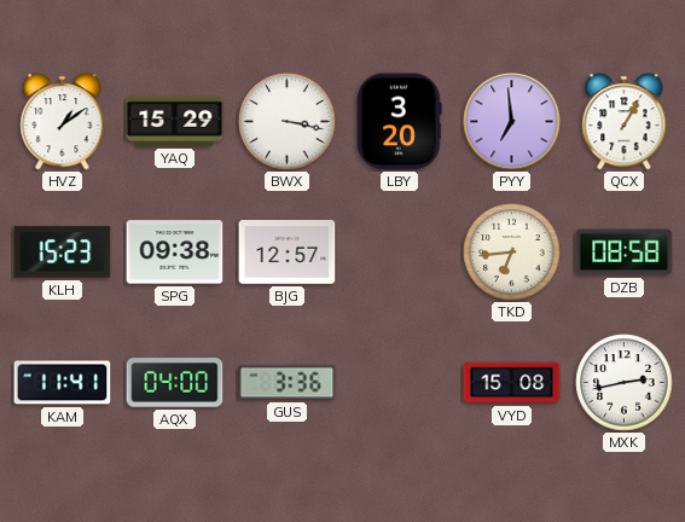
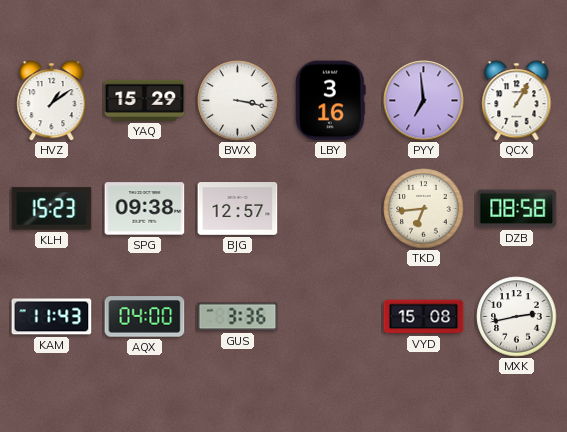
LBY: 3:20 -> 3:16 (331, 101)
KAM: 11:41 -> 11:43 (52, 317)
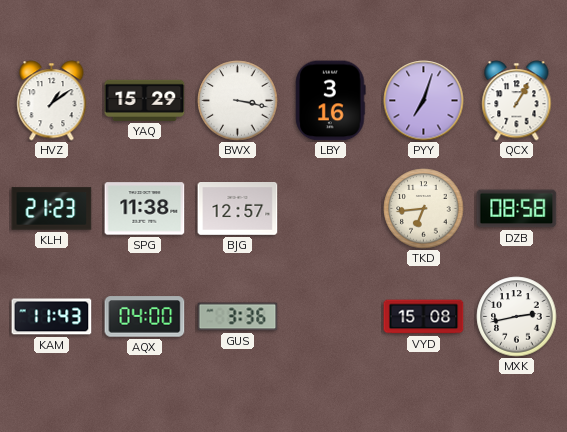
PYY: 6:59 -> 7:03 (424, 101)
KLH: 15:23 -> 21:23 (52, 209)
SPG: 09:38 -> 11:38 (145, 209)
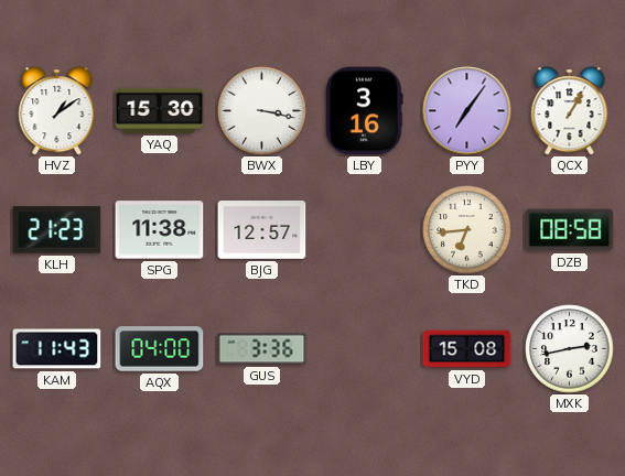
YAQ: 15:29 -> 15:30 (160, 110)
PYY: 7:03 -> 7:06 (467, 111)
